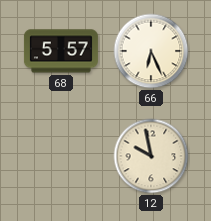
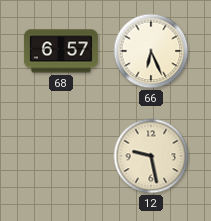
68: 5:57 -> 6:57 (61, 51)
12: 9:58 -> 9:28 (151, 156)
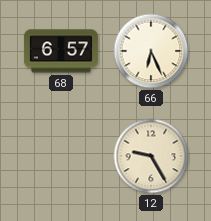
12: 9:28 -> 9:25 (151, 156)
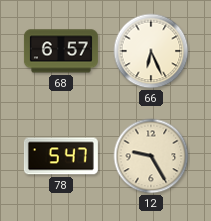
78: none -> 5:47 (61, 156)
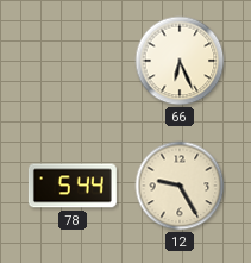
68: 6:57 -> none (61, 51)
78: 5:47 -> 5:44 (73, 186)
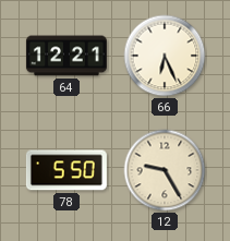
64: none -> 12:21 (66, 56)
78: 5:44 -> 5:50 (66, 170)
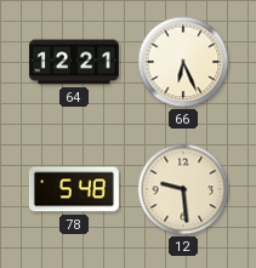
78: 5:50 -> 5:48 (74, 189)
12: 9:25 -> 9:29 (183, 189)
